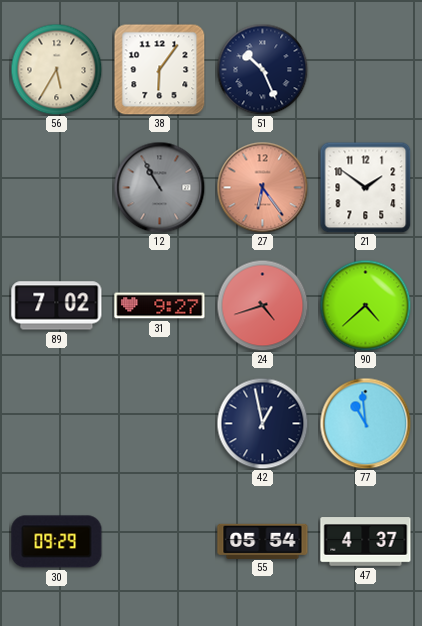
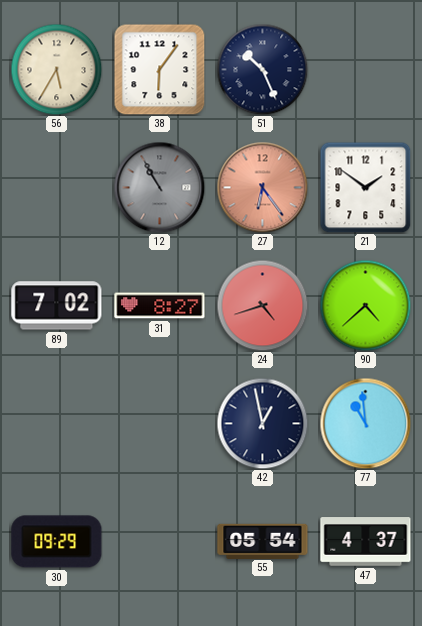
31: 9:27 -> 8:27 (160, 306)
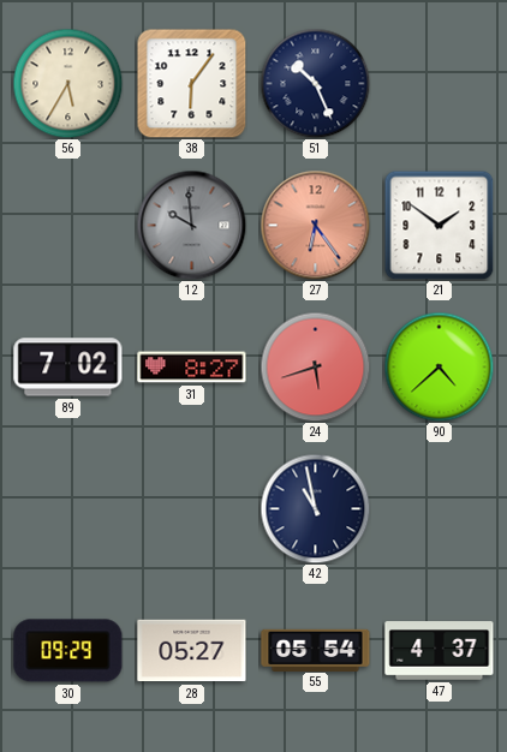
12: 10:55 -> 9:59 (191, 225)
24: 4:42 -> 5:42 (315, 366)
42: 12:58 -> 10:58 (315, 508)
77: 10:59 -> none (365, 423)
28: none -> 05:27 (192, 651)
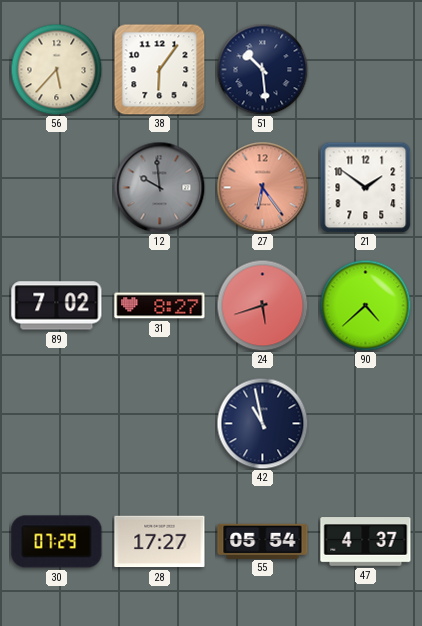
56: 5:35 -> 5:37 (56, 69)
51: 10:26 -> 10:29 (262, 69)
30: 09:29 -> 07:29 (57, 542)
28: 05:27 -> 17:27 (160, 542)
